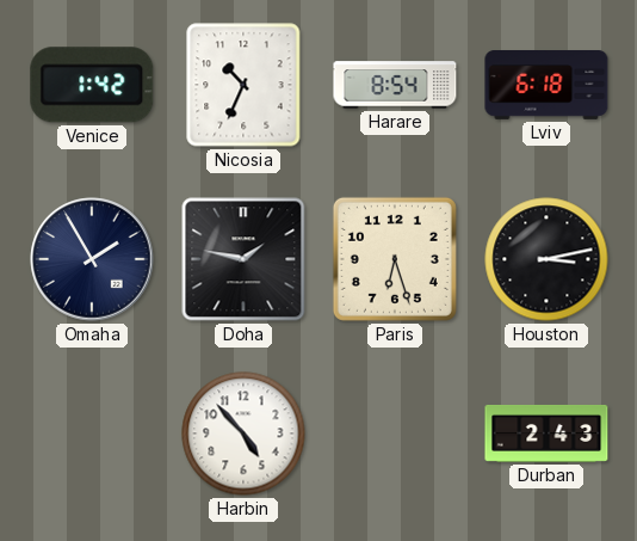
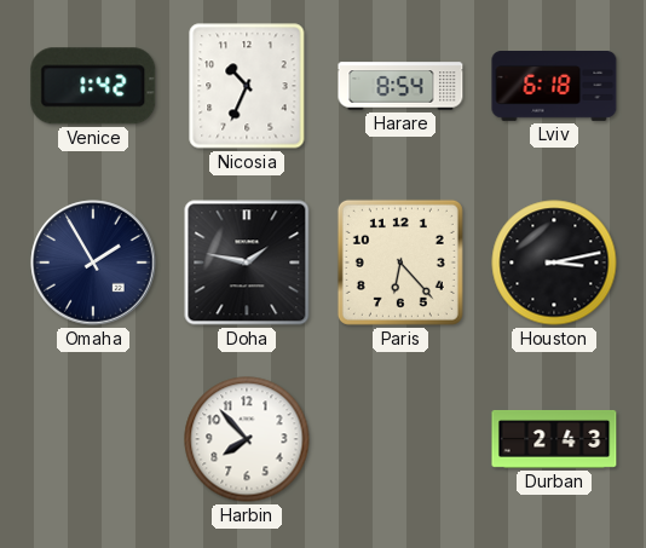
Paris: 6:27 -> 6:23 (400, 263)
Harbin: 4:53 -> 7:53 (247, 439)
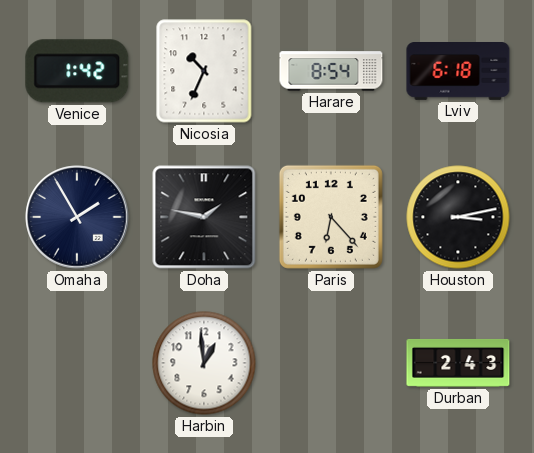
Harbin: 7:53 -> 12:59 (204, 363)
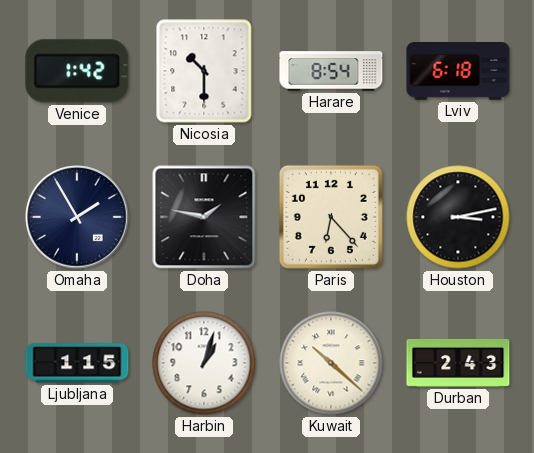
Nicosia: 10:34 -> 10:30 (204, 71)
Ljubljana: none -> 1:15 (77, 363)
Harbin: 12:59 -> 1:03 (204, 363)
Kuwait: none -> 10:22 (331, 363)
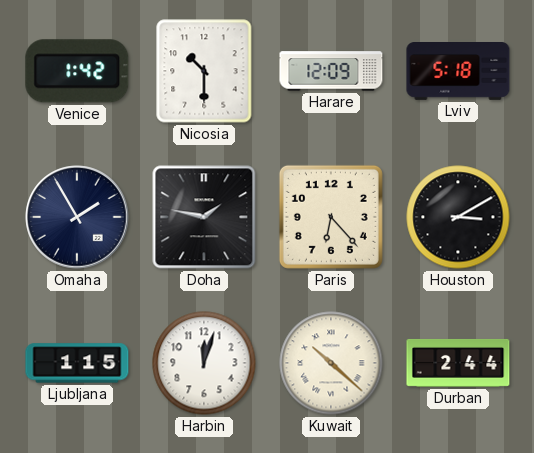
Harare: 8:54 -> 12:09 (331, 71)
Lviv: 6:18 -> 5:18 (458, 72)
Houston: 3:13 -> 3:10 (458, 217)
Harbin: 1:03 -> 12:03 (204, 363)
Durban: 2:43 -> 2:44 (458, 363)
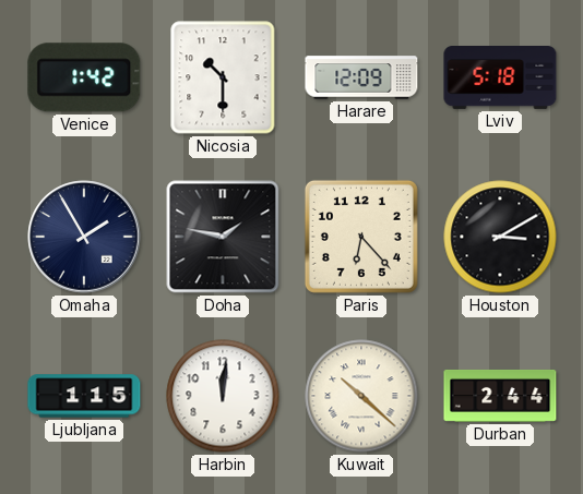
Harbin: 12:03 -> 12:01 (223, 396)
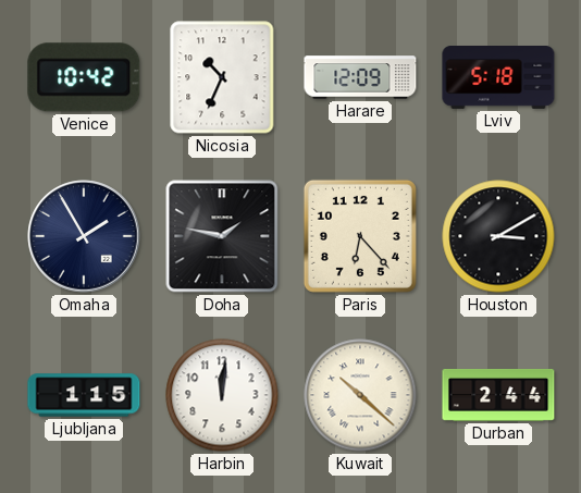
Venice: 1:42 -> 10:42 (84, 77)
Nicosia: 10:30 -> 10:34 (222, 77)
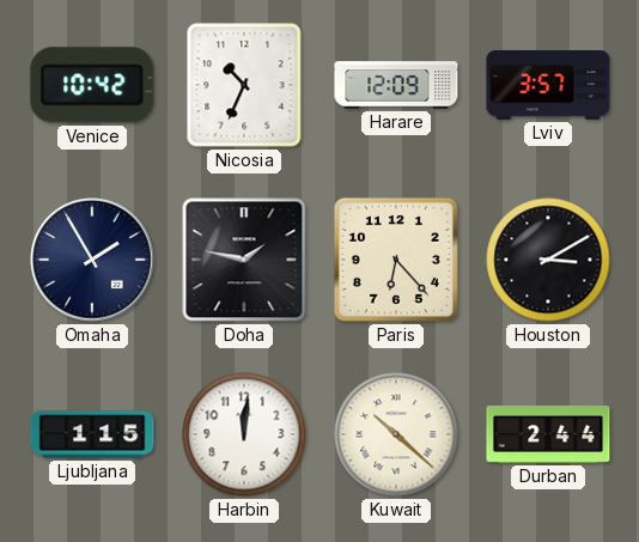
Lviv: 5:18 -> 3:57 (548, 86)
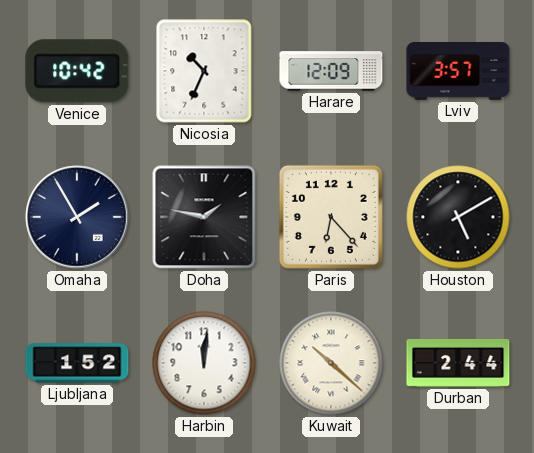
Houston: 3:10 -> 5:10 (458, 217)
Ljubljana: 1:15 -> 1:52 (77, 363)
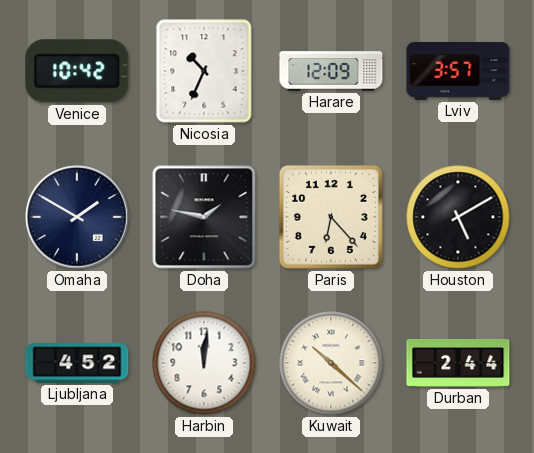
Omaha: 1:55 -> 1:50 (77, 217)
Ljubljana: 1:52 -> 4:52 (77, 363)
